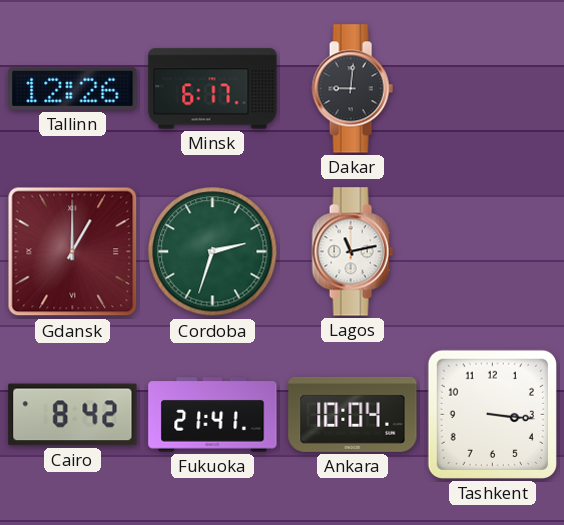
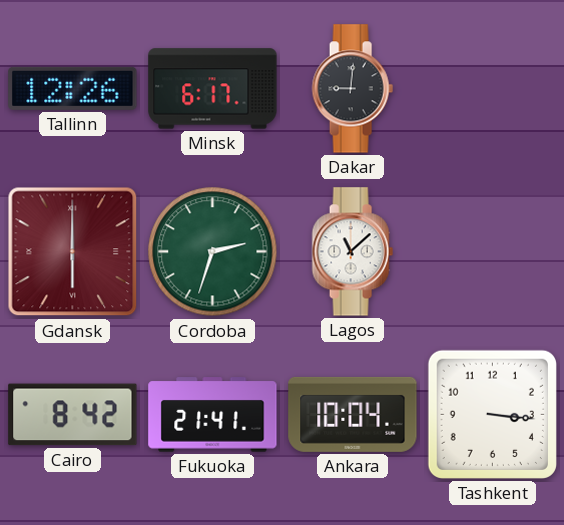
Gdansk: 1:00 -> 6:00 (73, 252)
Lagos: 11:13 -> 11:08 (352, 252)
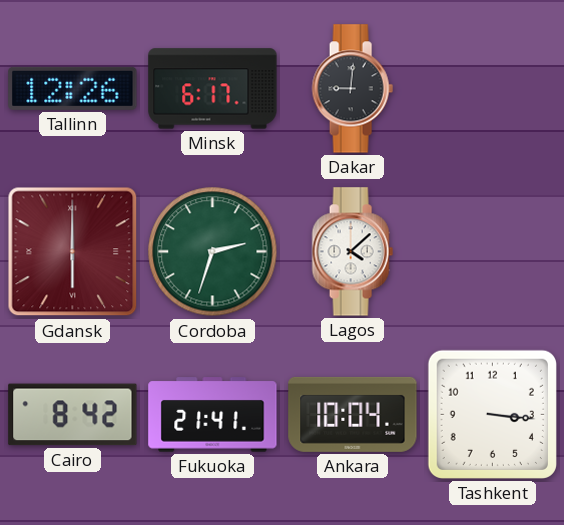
Lagos: 11:08 -> 4:08 (352, 252)
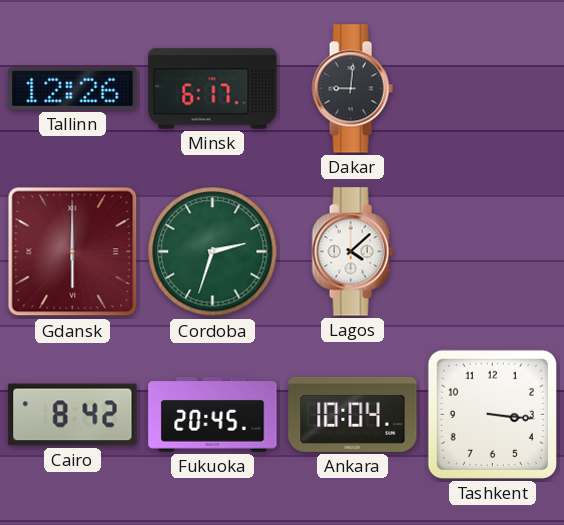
Fukuoka: 21:41 -> 20:45 (213, 415)
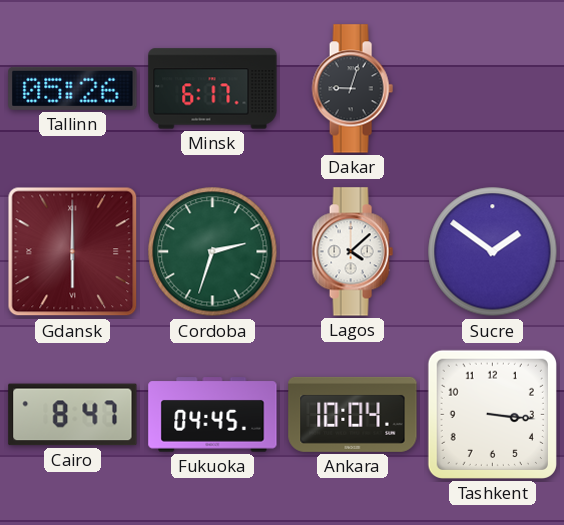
Tallinn: 12:26 -> 05:26 (73, 88)
Dakar: 9:01 -> 9:03 (352, 89)
Sucre: none -> 1:51 (493, 252)
Cairo: 8:42 -> 8:47 (73, 415)
Fukuoka: 20:45 -> 04:45 (213, 415)
